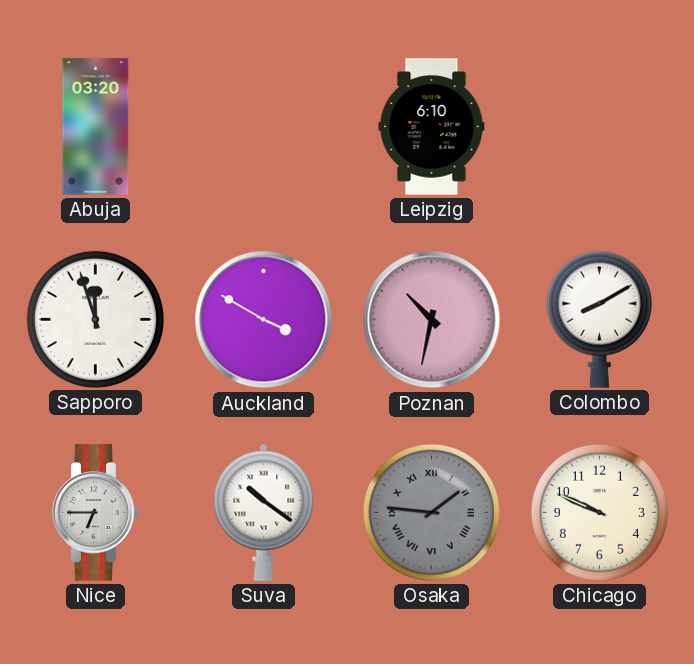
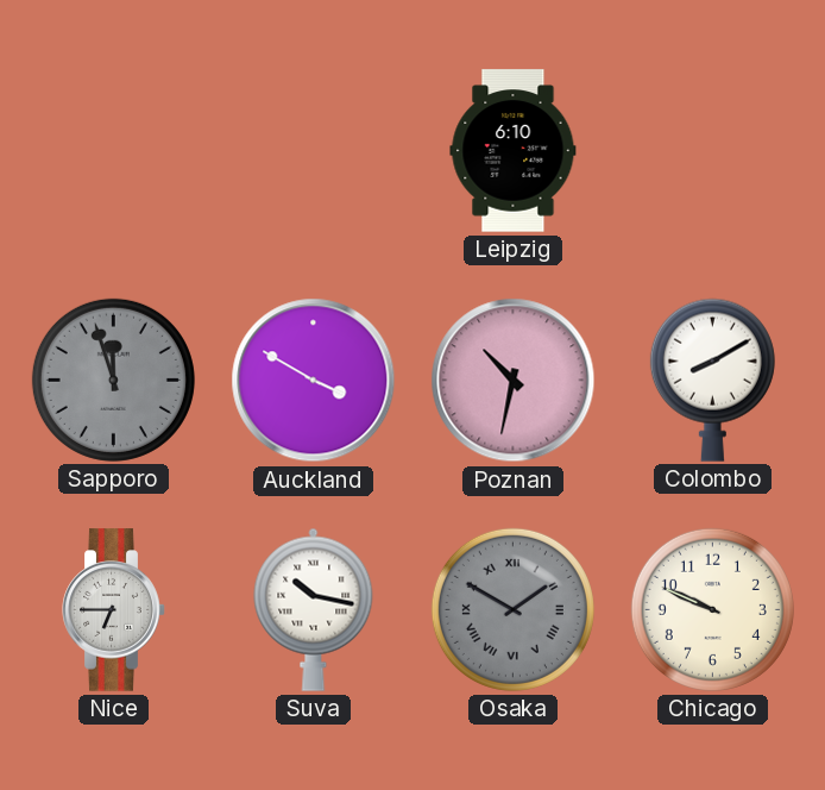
Abuja: 03:20 -> none (96, 127)
Sapporo dial: white -> grey (113, 380)
Suva: 10:21 -> 10:17 (314, 609)
Osaka: 1:46 -> 1:50 (512, 609)
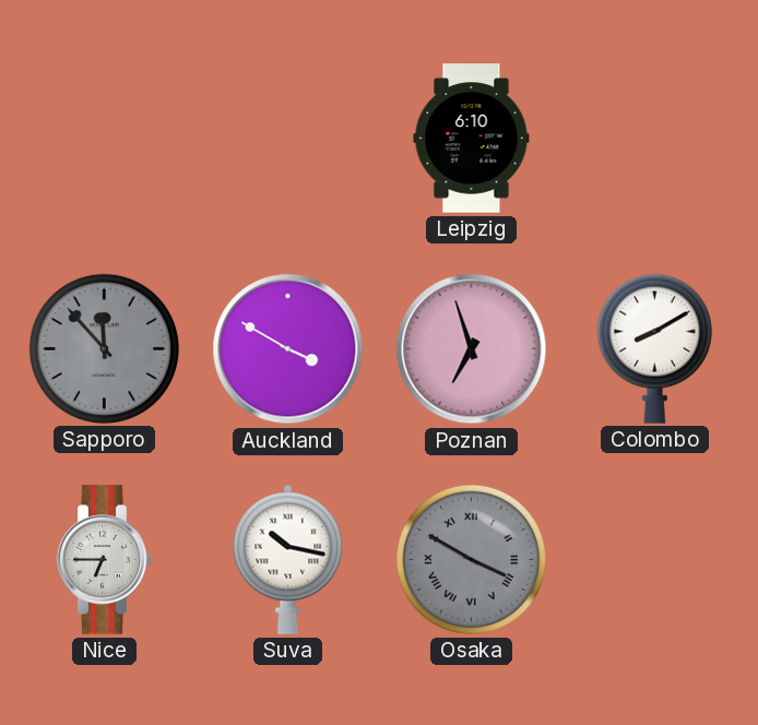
Sapporo: 11:57 -> 11:53 (104, 348)
Poznan: 10:32 -> 6:57 (472, 349)
Osaka: 1:50 -> 3:50 (471, 559)
Chicago: 9:49 -> none (712, 609)
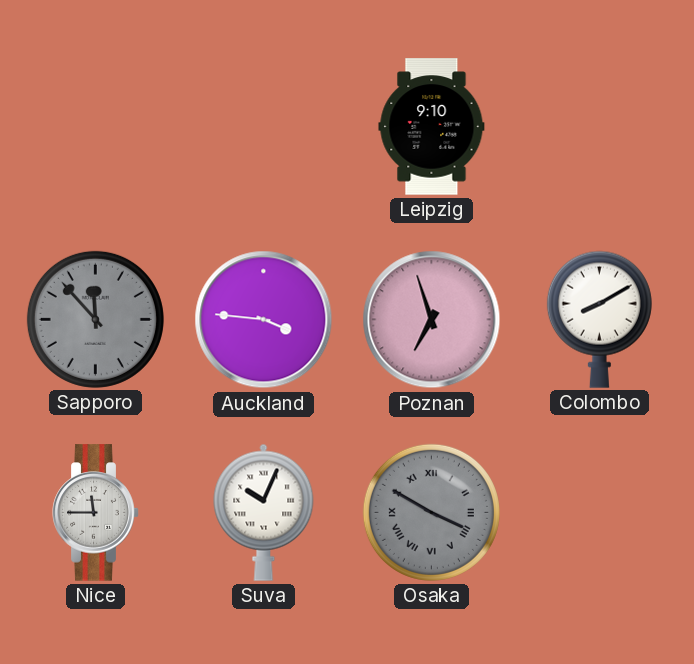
Leipzig: 6:10 -> 9:10 (432, 127)
Auckland: 3:50 -> 3:46 (264, 320)
Nice: 6:45 -> 11:45 (96, 513)
Suva: 10:17 -> 10:04 (264, 512)
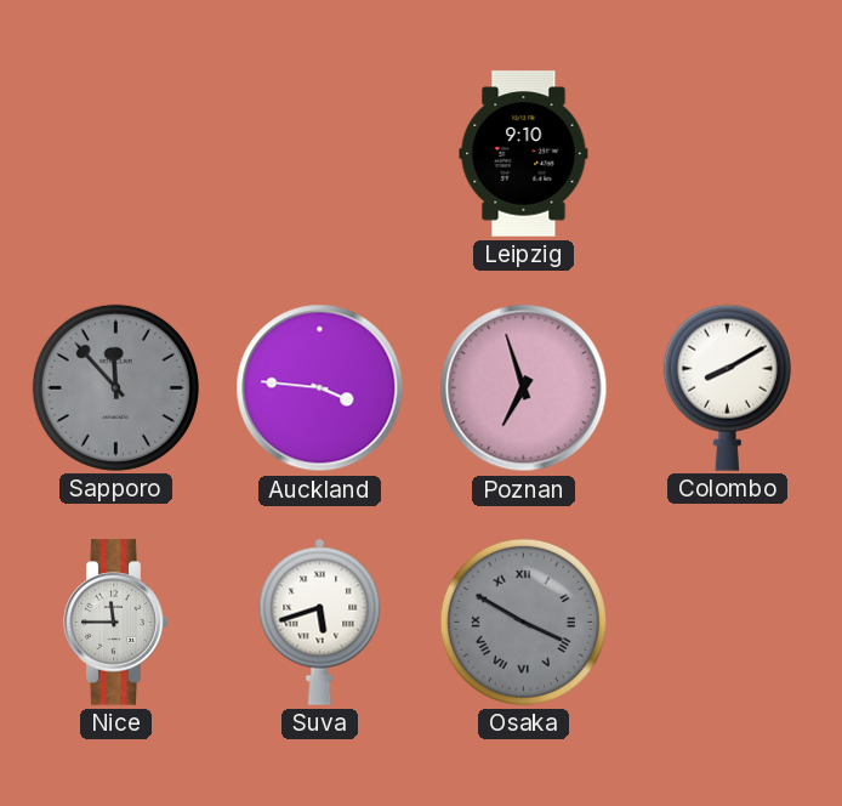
Suva: 10:04 -> 5:42 (320, 621)
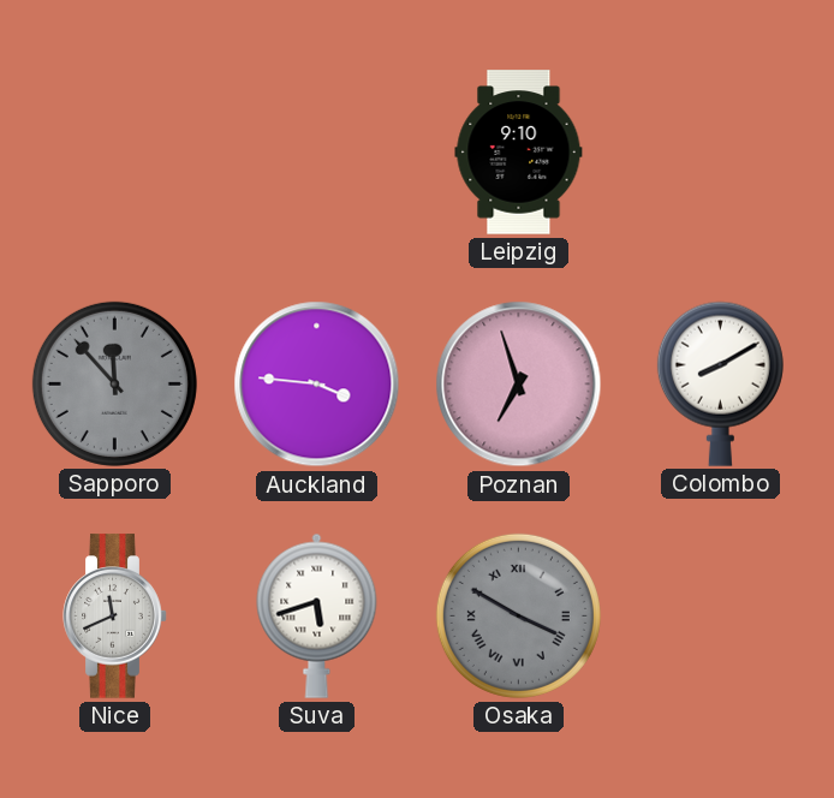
Nice: 11:45 -> 11:41 (115, 617)
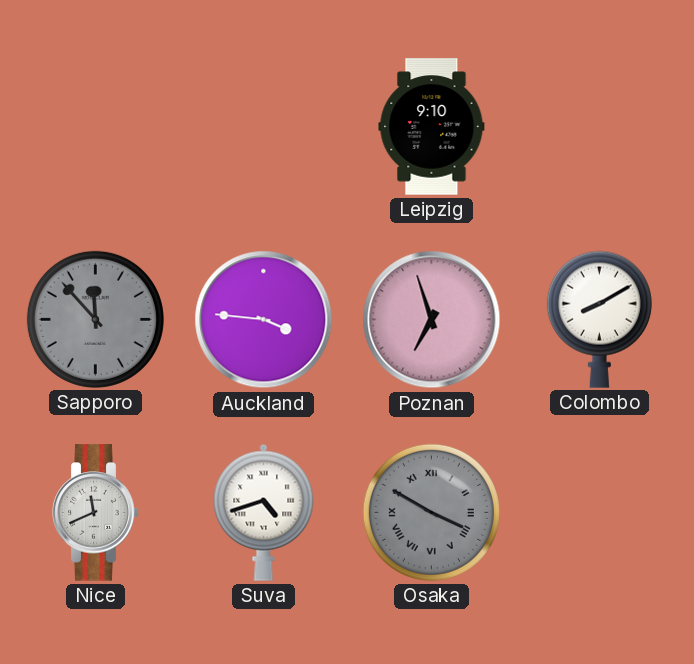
Suva: 5:42 -> 4:42 (264, 512)
